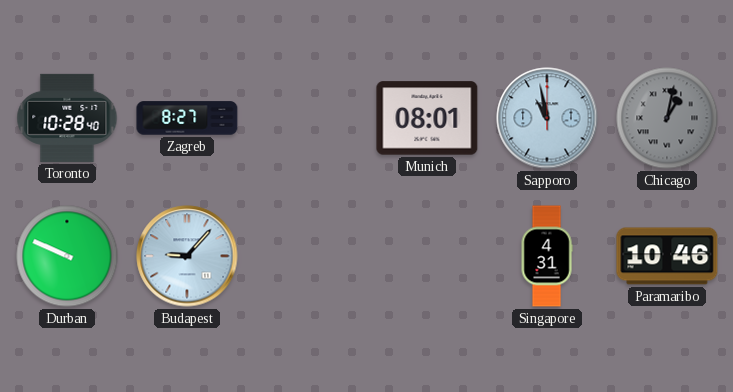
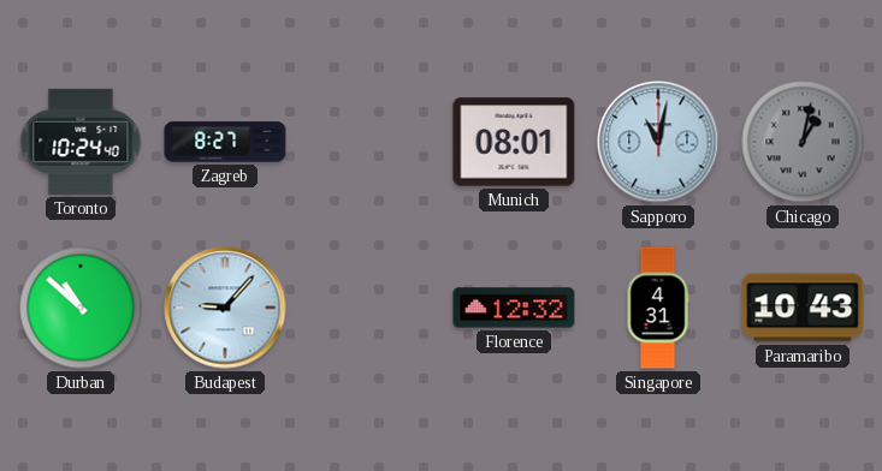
Toronto: 10:28 -> 10:24 (81, 142)
Sapporo: 10:58 -> 11:02 (658, 142)
Durban: 9:49 -> 10:52 (81, 308)
Florence: none -> 12:32 (514, 308)
Paramaribo: 10:46 -> 10:43 (803, 308)
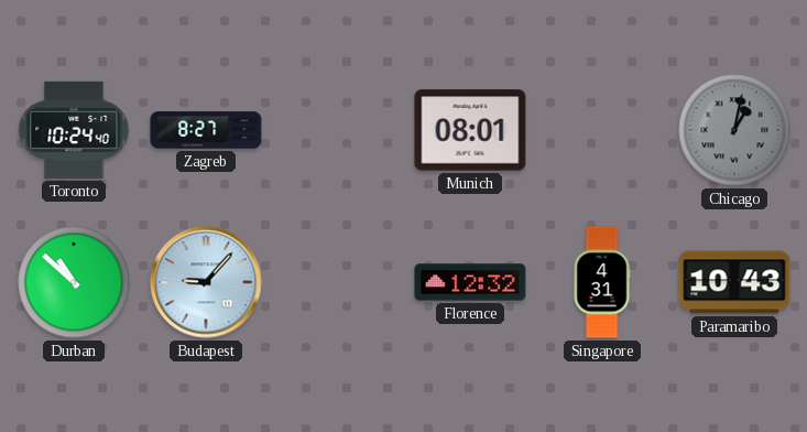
Sapporo: 11:02 -> none (658, 142)
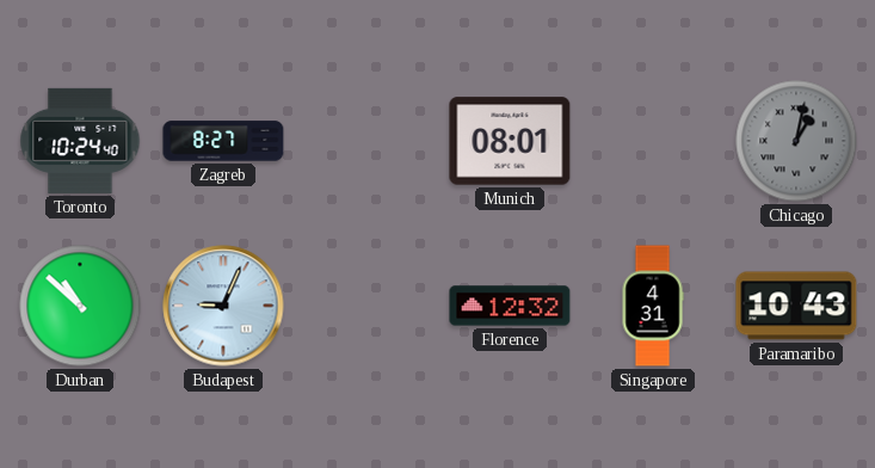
Budapest: 9:07 -> 9:04 (223, 306)
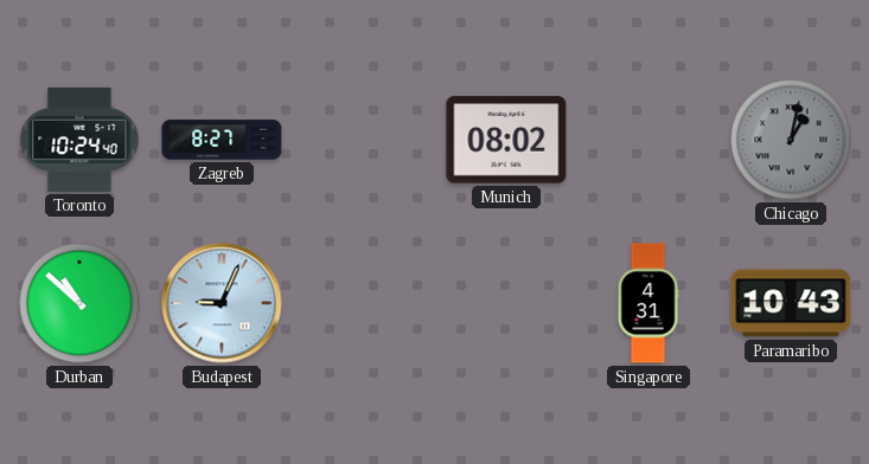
Munich: 08:01 -> 08:02 (506, 140)
Florence: 12:32 -> none (510, 306)
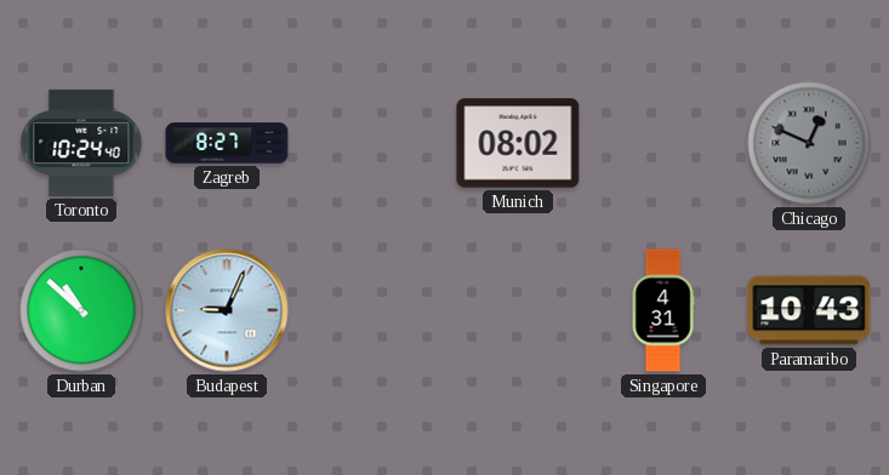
Chicago: 1:02 -> 12:49 (809, 143)
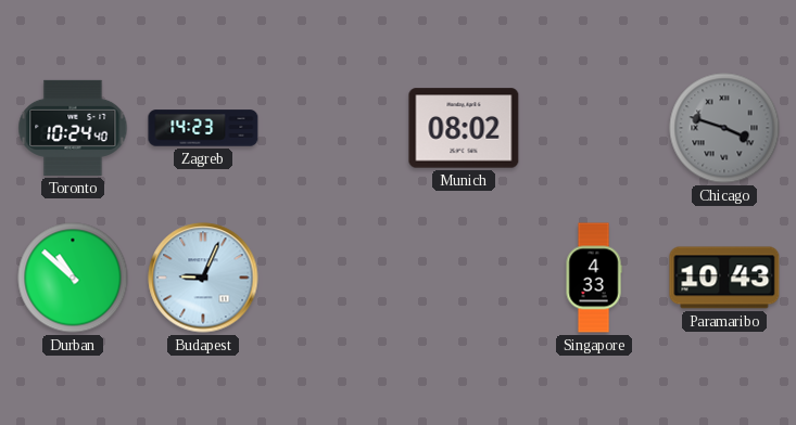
Zagreb: 8:27 -> 14:23 (203, 128)
Chicago: 12:49 -> 3:48 (724, 128)
Singapore: 4:31 -> 4:33 (594, 278)
